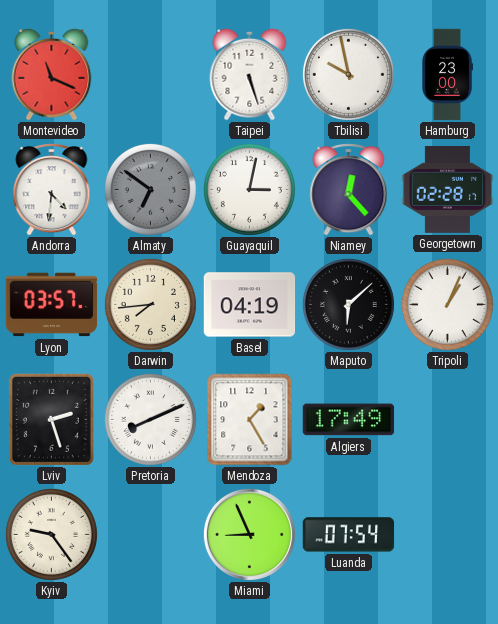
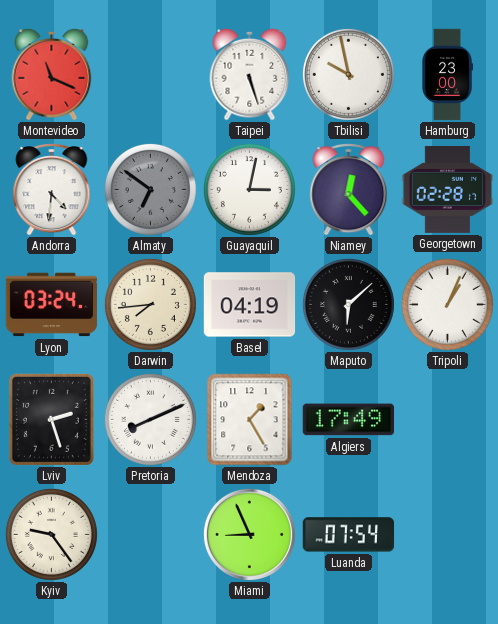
Lyon: 03:57 -> 03:24 (52, 305)
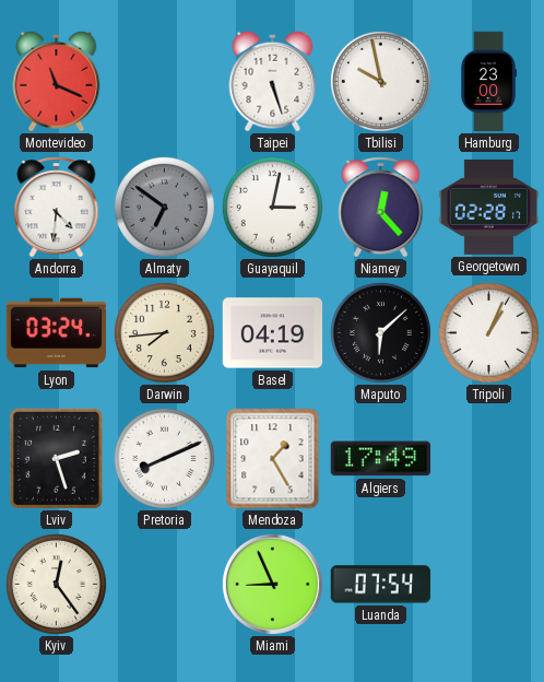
Kyiv: 9:24 -> 12:24 (56, 584)
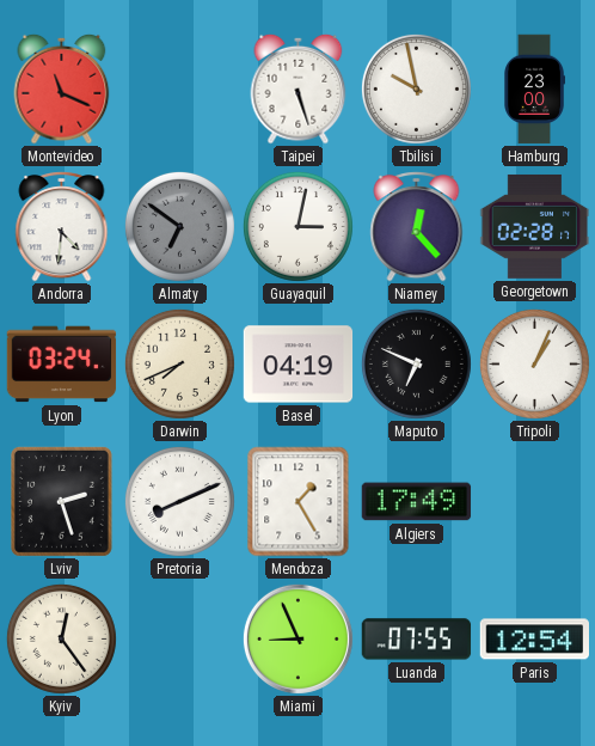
Darwin: 7:44 -> 7:41 (179, 363)
Maputo: 6:08 -> 6:49 (416, 363)
Luanda: 07:54 -> 07:55 (417, 640)
Paris: none -> 12:54 (534, 640)
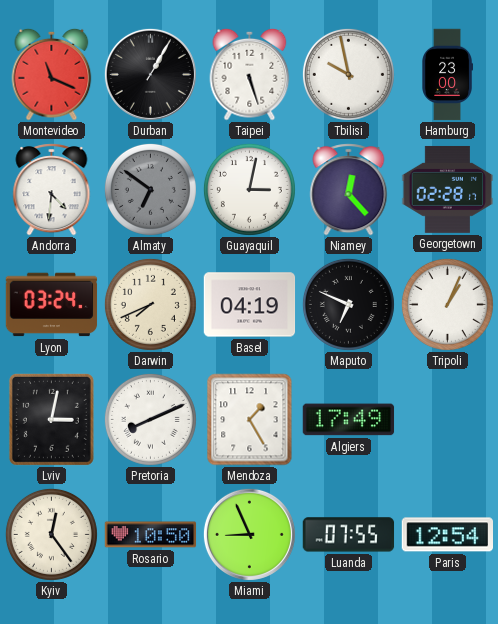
Durban: none -> 1:05 (150, 74)
Lviv: 2:27 -> 3:02 (51, 419)
Rosario: none -> 10:50 (151, 535)
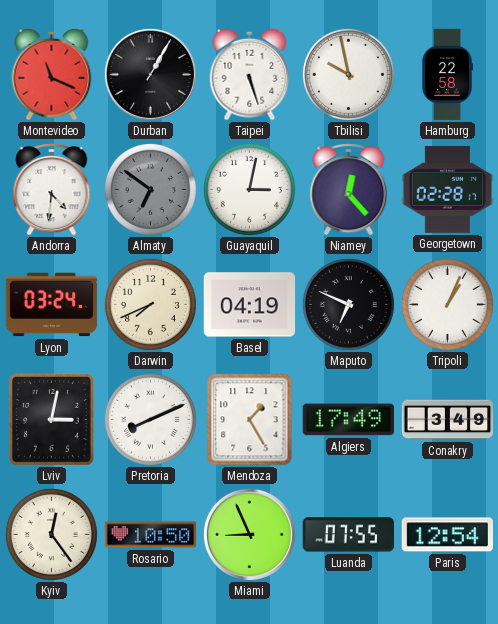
Hamburg: 23:00 -> 22:58 (447, 75)
Conakry: none -> 3:49 (448, 420)
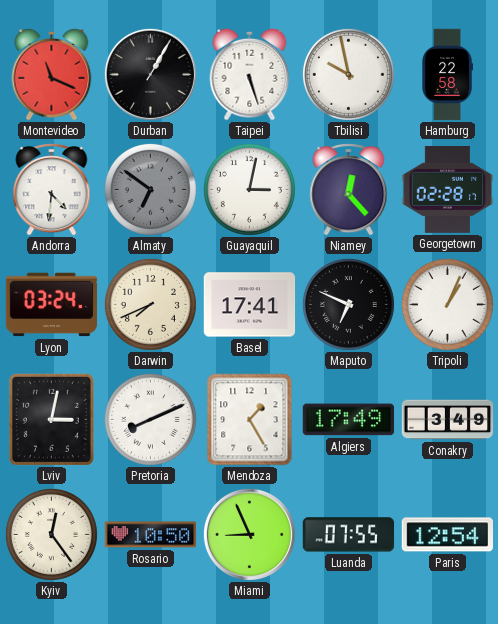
Basel: 04:19 -> 17:41 (250, 305)
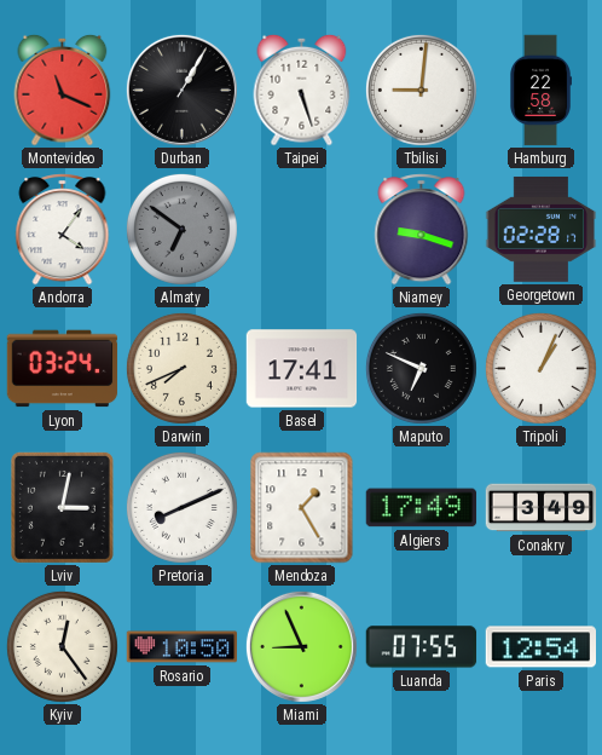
Tbilisi: 9:58 -> 9:01 (421, 90)
Andorra: 4:31 -> 4:06 (63, 230)
Guayaquil: 3:02 -> none (249, 189)
Niamey: 12:23 -> 9:18 (422, 230)
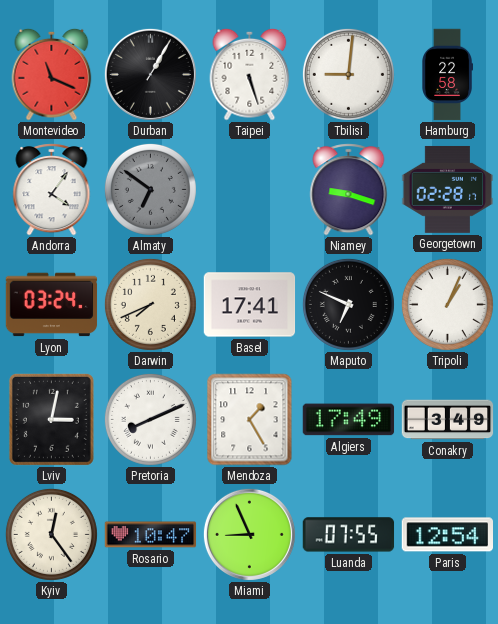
Rosario: 10:50 -> 10:47 (151, 535)
